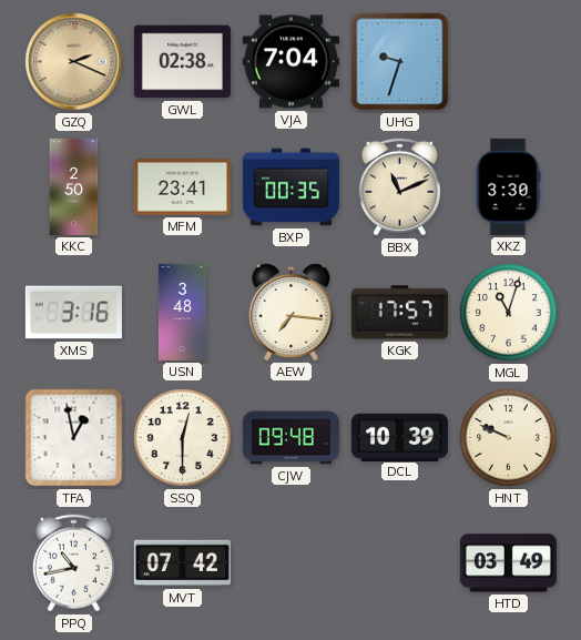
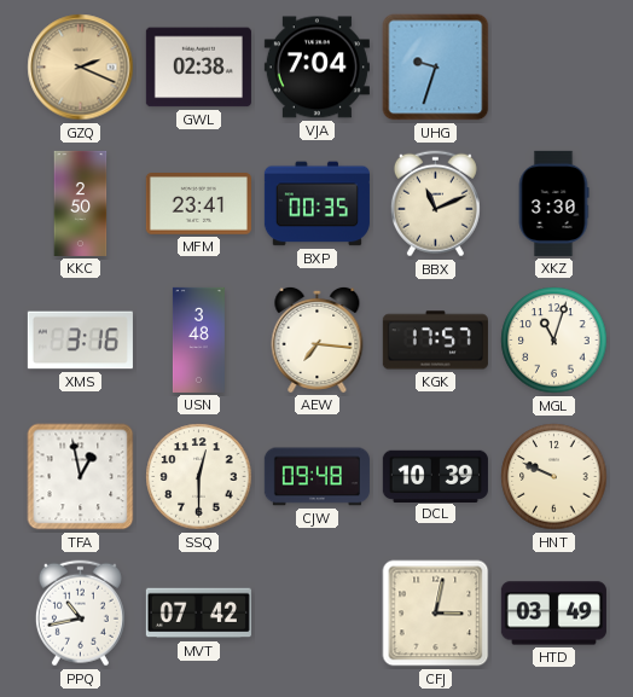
CFJ: none -> 3:02 (436, 614)
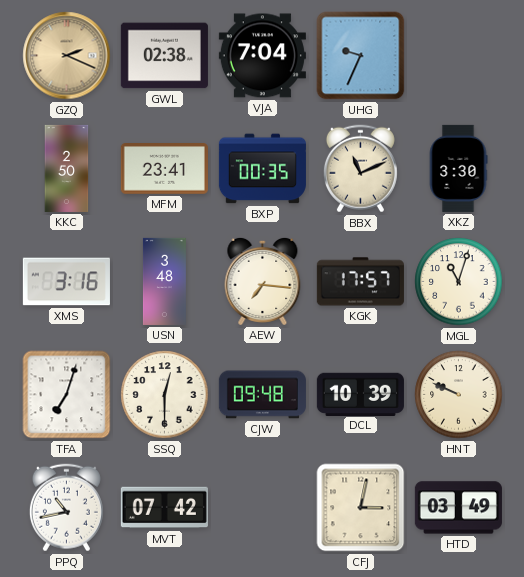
UHG: 9:33 -> 9:34 (361, 56)
TFA: 12:58 -> 7:03 (67, 395)
